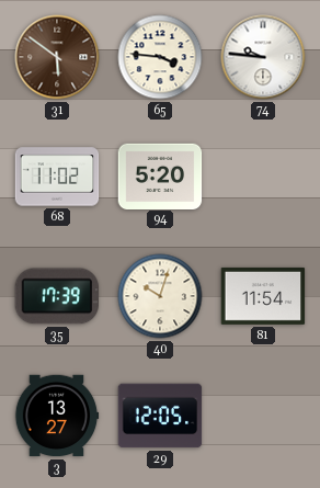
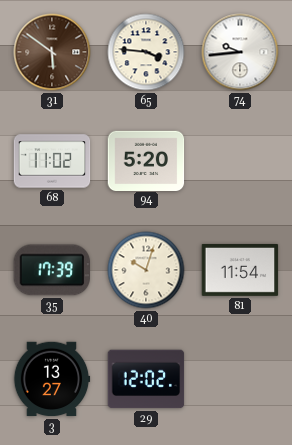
74: 9:46 -> 9:44 (240, 52)
29: 12:05 -> 12:02 (146, 379)
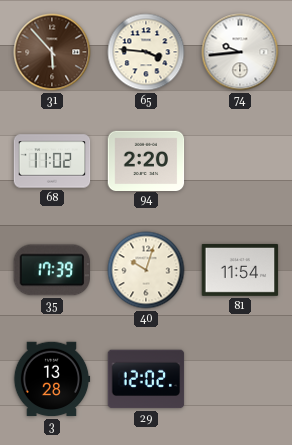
31: 5:51 -> 5:53 (52, 52)
94: 5:20 -> 2:20 (146, 160)
3: 13:27 -> 13:28 (52, 379)
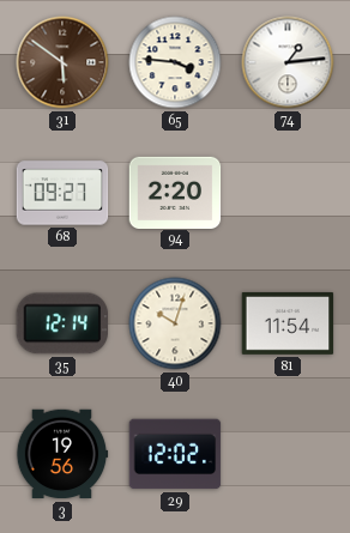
31: 5:53 -> 5:51 (62, 62)
74: 9:44 -> 1:14 (288, 62)
68: 11:02 -> 09:27 (62, 193)
35: 17:39 -> 12:14 (61, 323)
3: 13:28 -> 19:56 (62, 454)
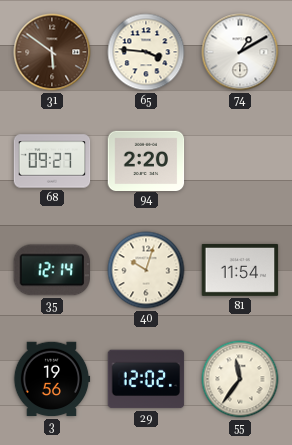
74: 1:14 -> 1:10 (240, 52)
55: none -> 11:36 (240, 379)
